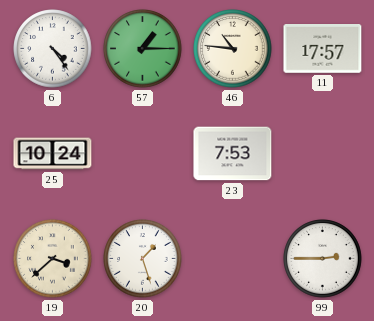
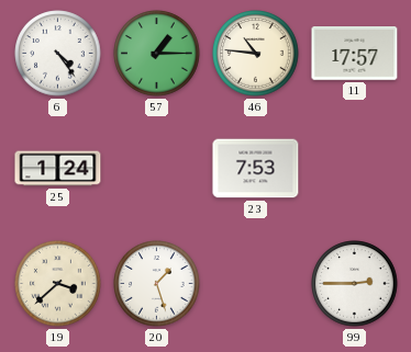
25: 10:24 -> 1:24 (58, 169)
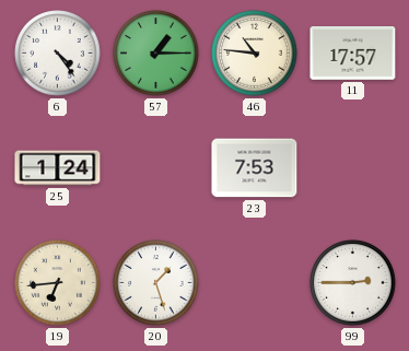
19: 3:38 -> 6:44 (58, 283)
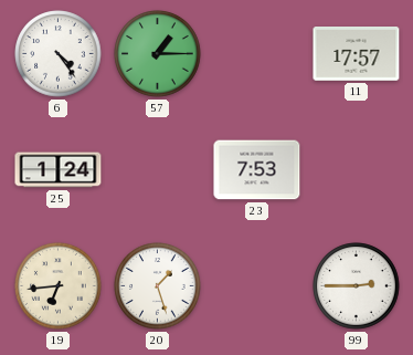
46: 10:46 -> none (255, 54)
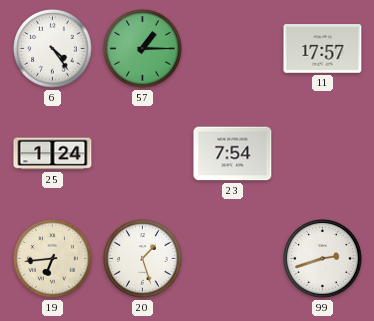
23: 7:53 -> 7:54 (233, 154)
99: 2:45 -> 2:42 (323, 259)
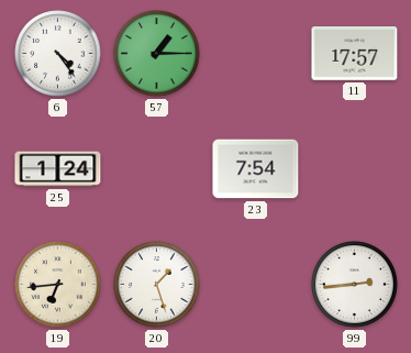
99: 2:42 -> 2:44 (355, 285)
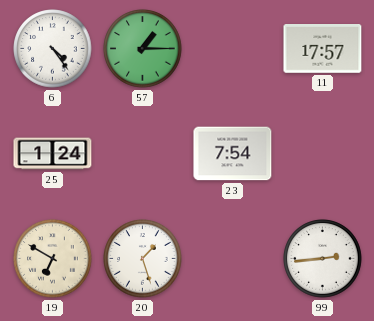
19: 6:44 -> 6:50 (53, 259)
